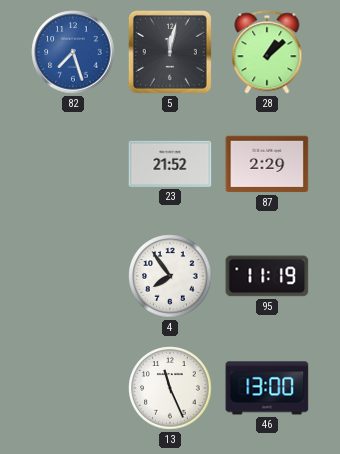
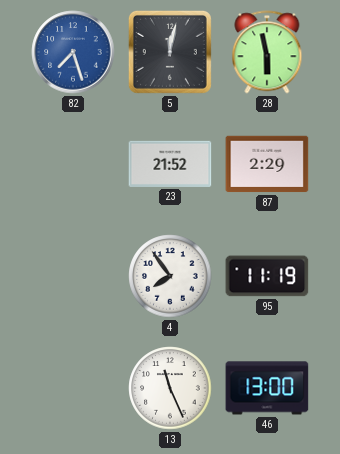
28: 1:08 -> 5:58 (267, 52)
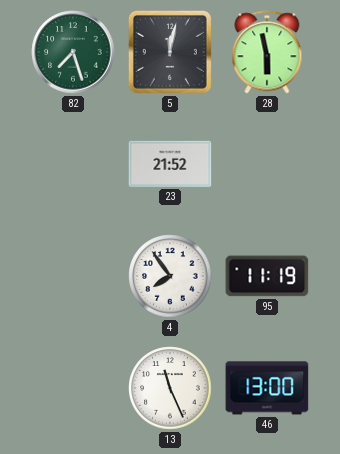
82 dial: blue -> green (73, 52)
87: 2:29 -> none (267, 164)
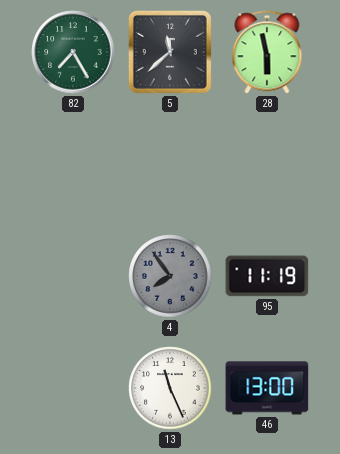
82: 7:27 -> 7:25 (73, 52)
5: 12:02 -> 11:38 (170, 52)
23: 21:52 -> none (170, 164)
4 dial: white -> grey (170, 276)
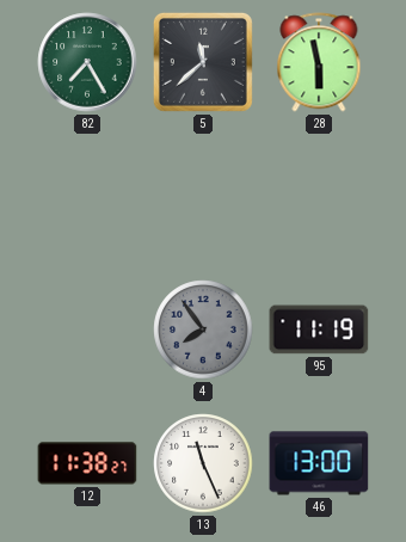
12: none -> 11:38 (87, 463)
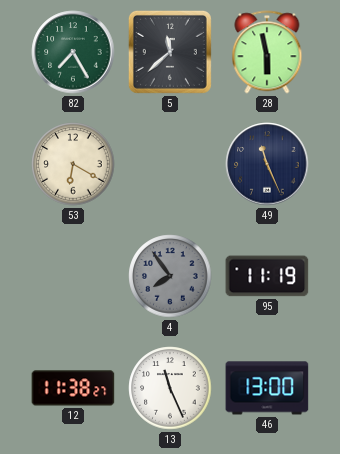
53: none -> 6:20 (73, 164)
49: none -> 11:26 (267, 164)
